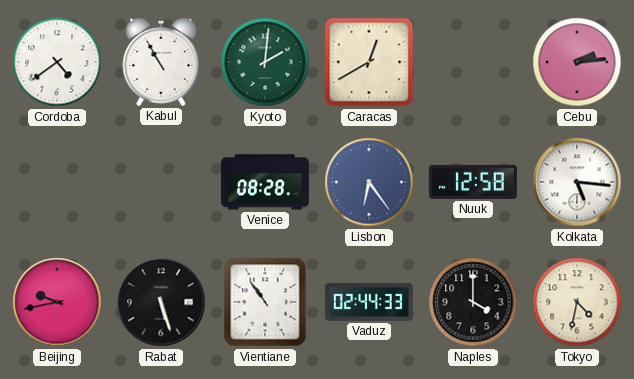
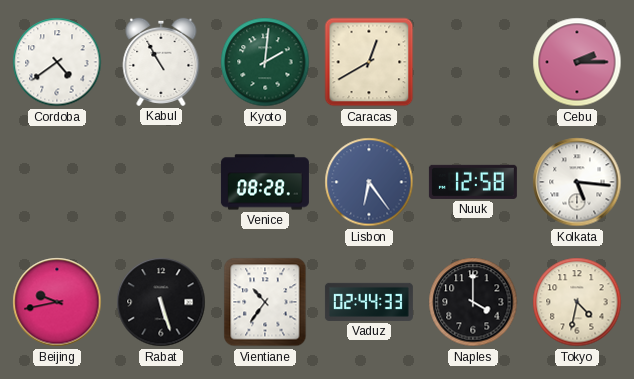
Cebu: 2:14 -> 2:15 (577, 62)
Vientiane: 10:54 -> 10:36 (265, 302)
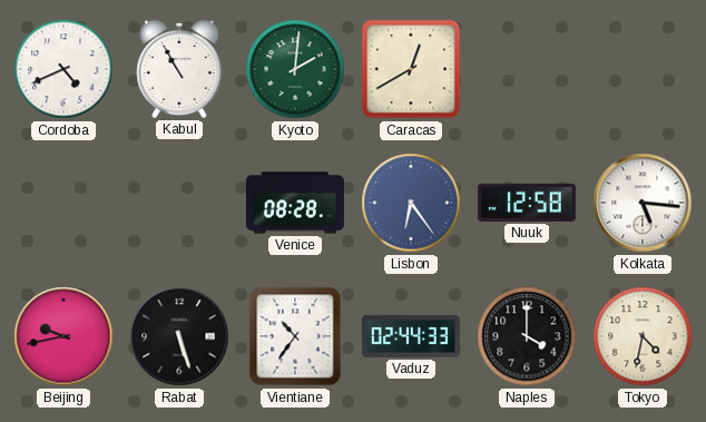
Cordoba: 4:39 -> 4:41 (63, 69)
Cebu: 2:15 -> none (577, 62)
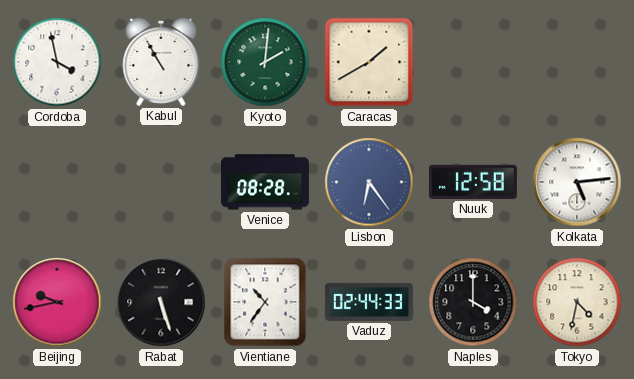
Cordoba: 4:41 -> 3:58 (57, 62)
Caracas: 12:40 -> 1:40 (369, 62)
Kolkata: 5:16 -> 5:14 (577, 182)
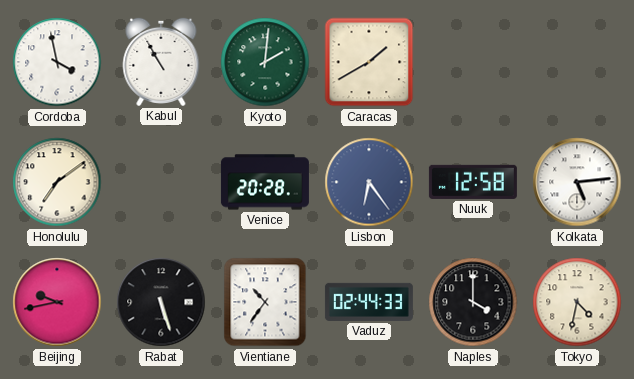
Honolulu: none -> 7:09 (57, 182)
Venice: 08:28 -> 20:28 (265, 182)
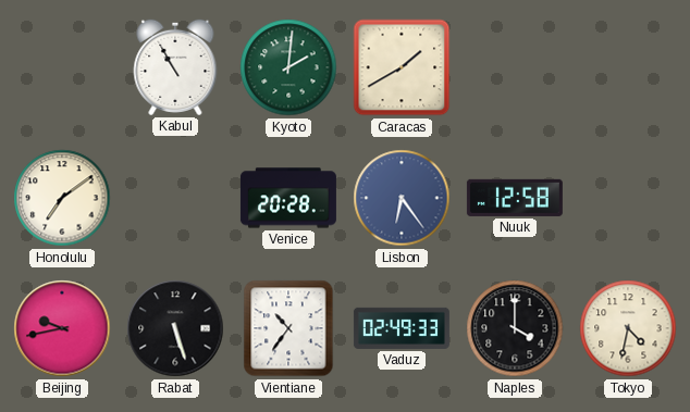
Cordoba: 3:58 -> none (57, 62)
Kolkata: 5:14 -> none (577, 182)
Vaduz: 02:44 -> 02:49 (402, 328)
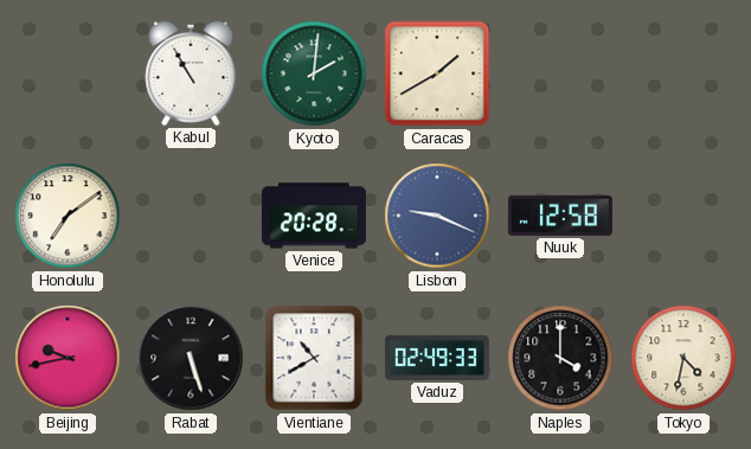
Lisbon: 6:24 -> 9:19 (437, 216)
Vientiane: 10:36 -> 10:40 (314, 358)
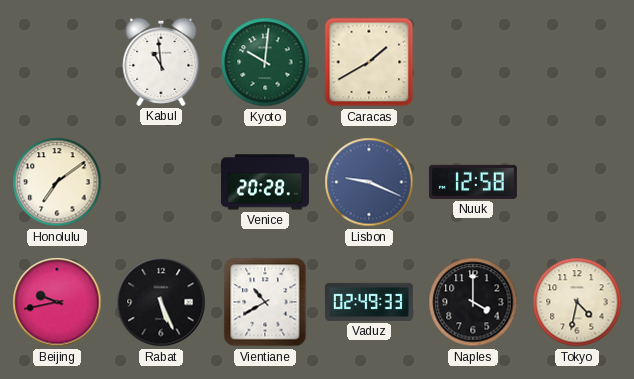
Kabul: 10:55 -> 10:59 (161, 62)
Kyoto: 2:01 -> 10:01 (265, 62)
Rabat: 5:27 -> 5:26 (161, 302)
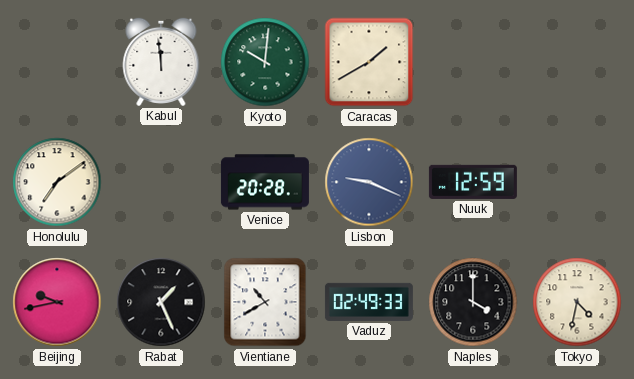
Kabul: 10:59 -> 11:59 (161, 62)
Nuuk: 12:58 -> 12:59 (473, 182)
Rabat: 5:26 -> 1:26 (161, 302)
